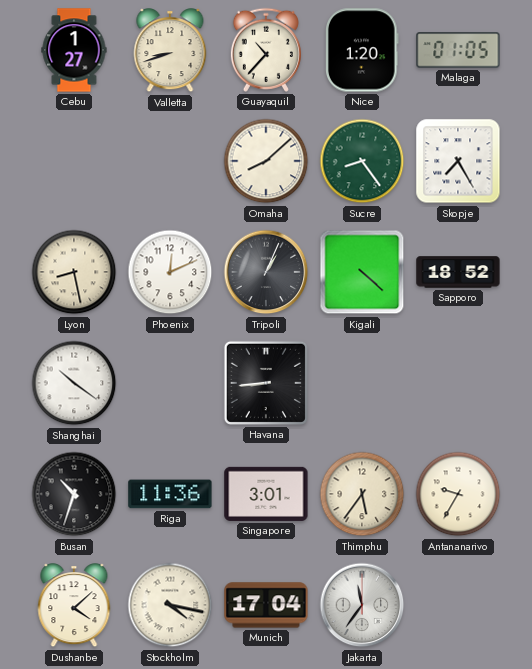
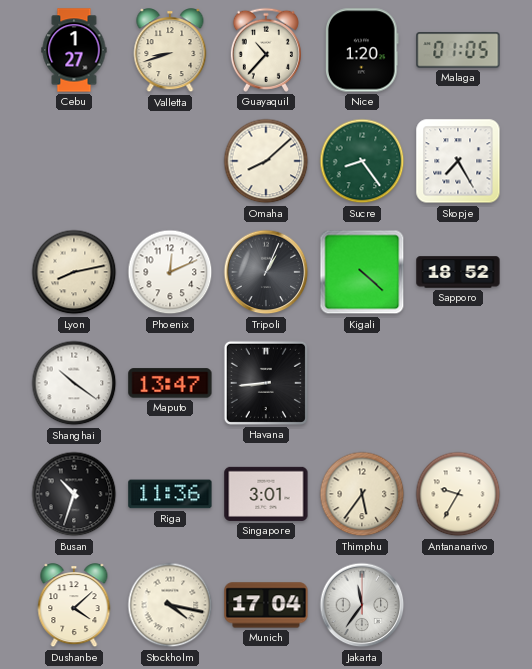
Lyon: 8:28 -> 8:13 (74, 272)
Maputo: none -> 13:47 (170, 383)
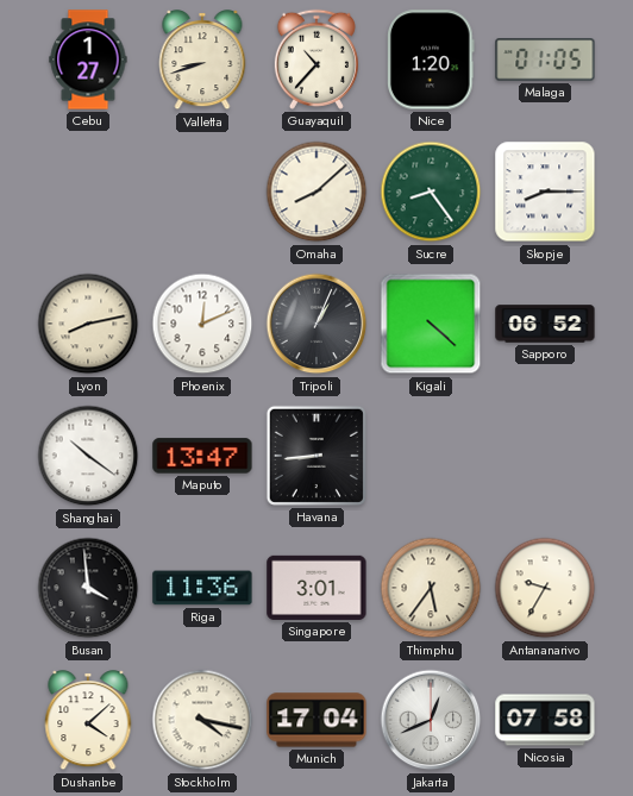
Skopje: 7:25 -> 8:15 (545, 192)
Sapporo: 18:52 -> 06:52 (545, 324)
Busan: 10:33 -> 3:59 (88, 588)
Jakarta: 11:36 -> 12:41 (431, 720)
Nicosia: none -> 07:58 (545, 720)
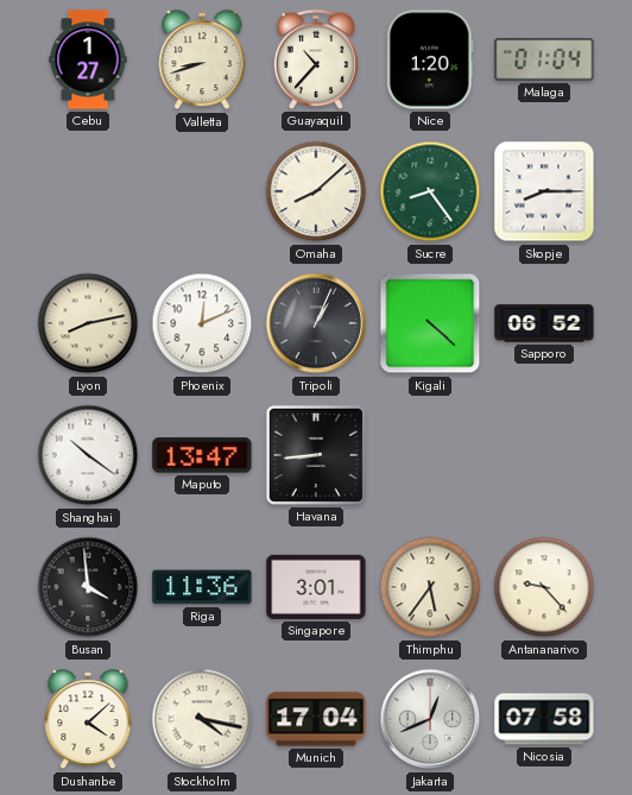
Malaga: 01:05 -> 01:04 (544, 59)
Antananarivo: 9:35 -> 9:23 (544, 587)
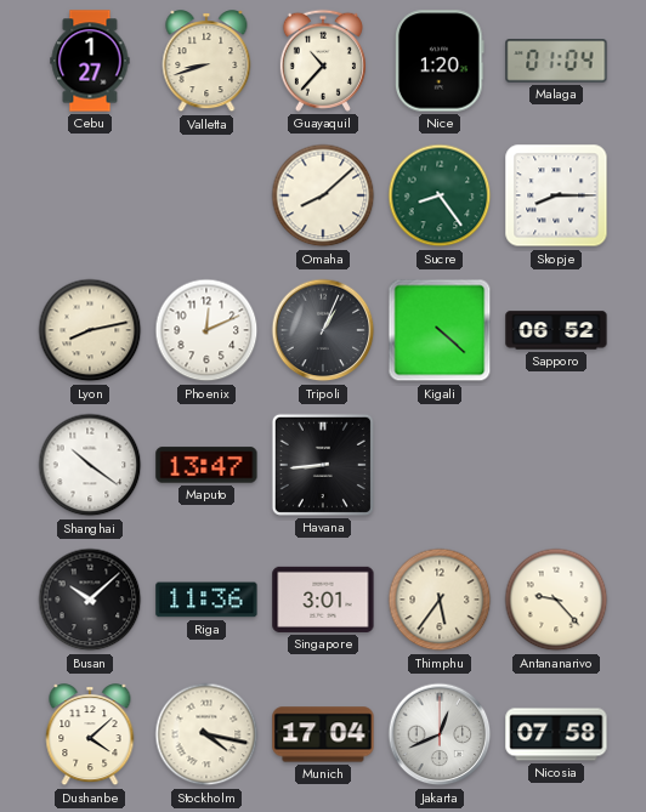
Busan: 3:59 -> 10:08 (90, 600)
